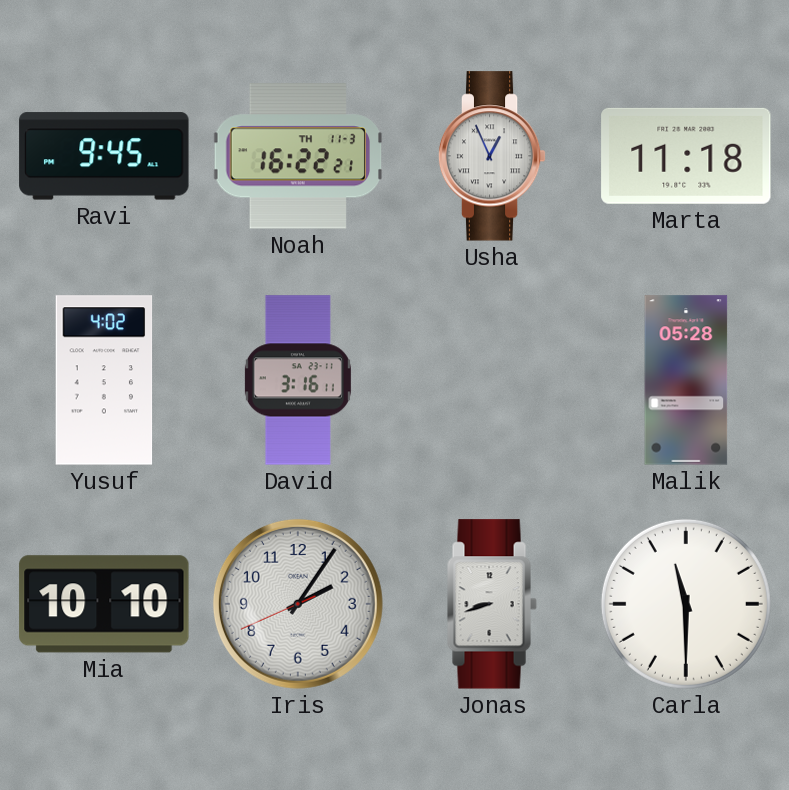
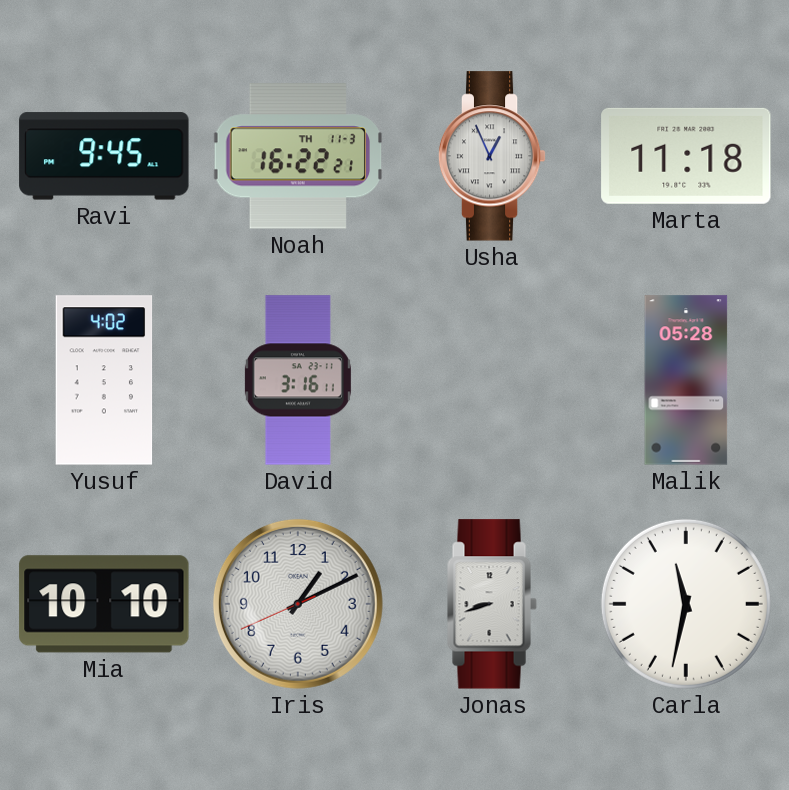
Iris: 2:05 -> 1:10 (298, 604)
Carla: 11:30 -> 11:32 (686, 604)
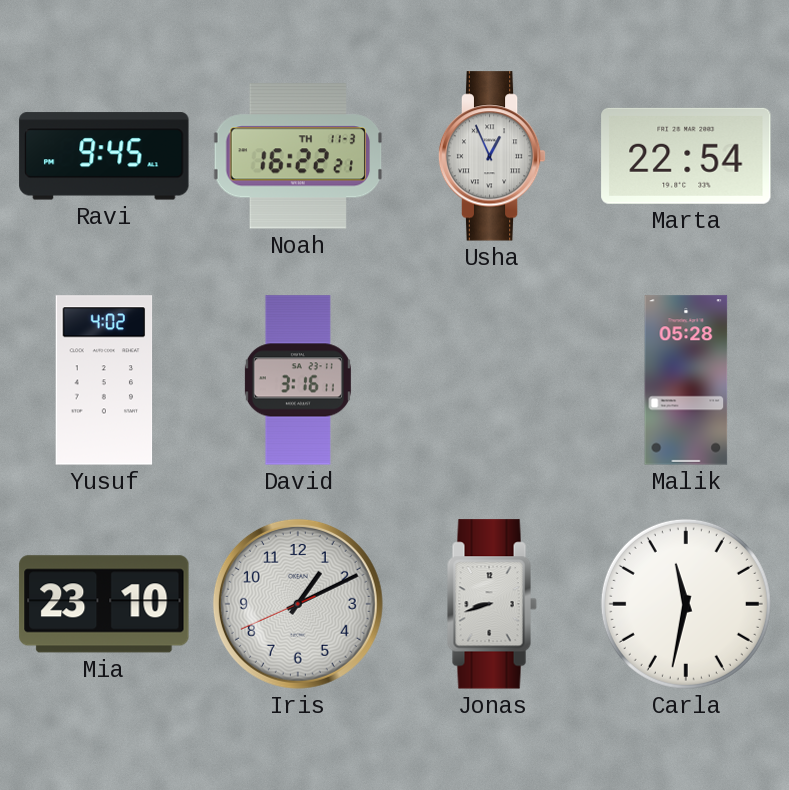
Marta: 11:18 -> 22:54 (686, 156)
Mia: 10:10 -> 23:10 (104, 604)
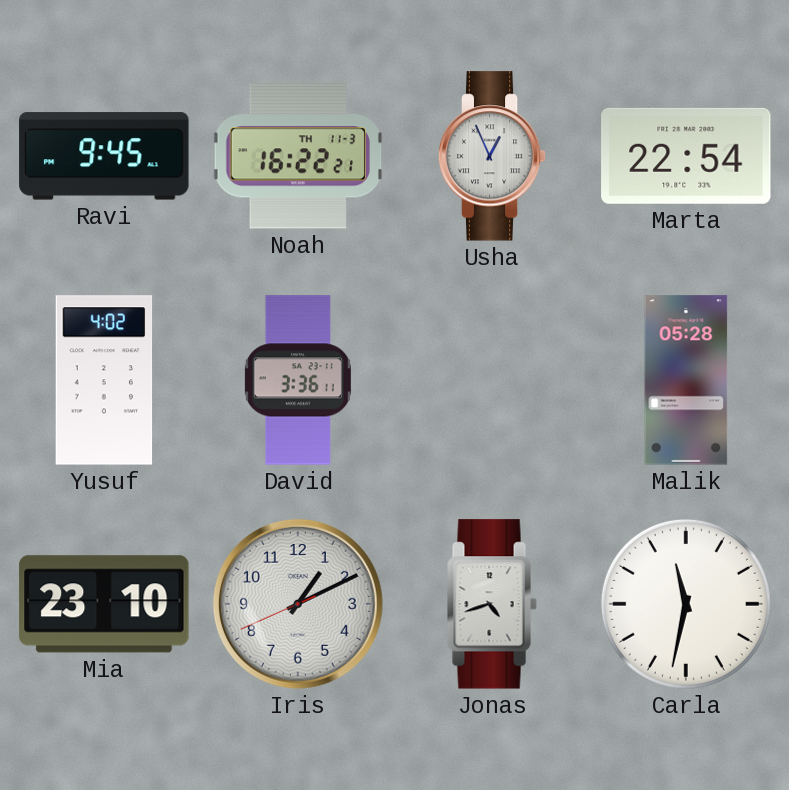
David: 3:16 -> 3:36 (298, 380)
Jonas: 8:42 -> 4:42 (492, 604)
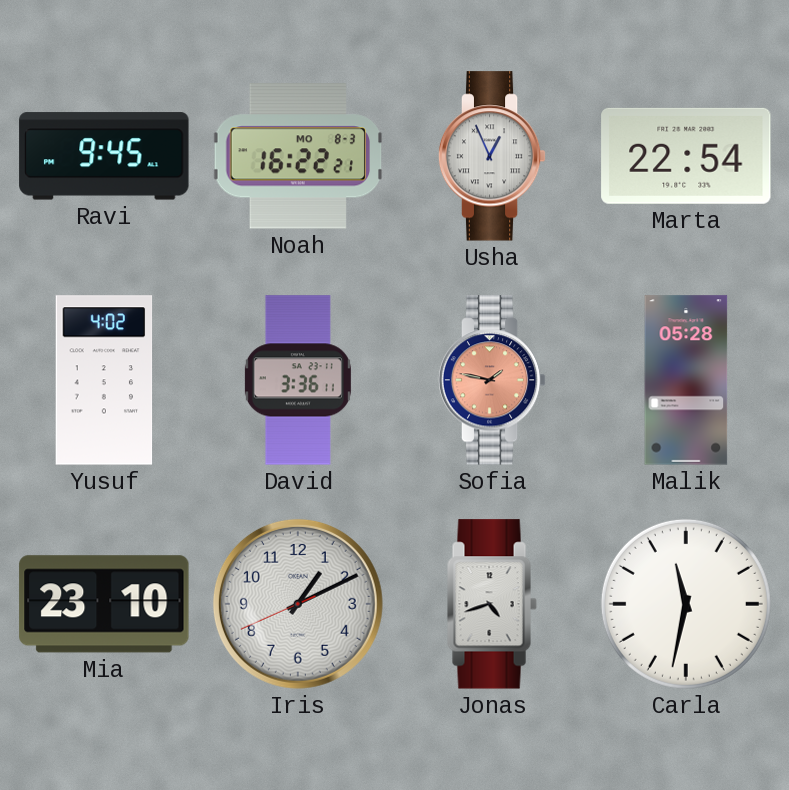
Noah date: TH 11-3 -> MO 8-3 (298, 156)
Sofia: none -> 1:47 (492, 380)
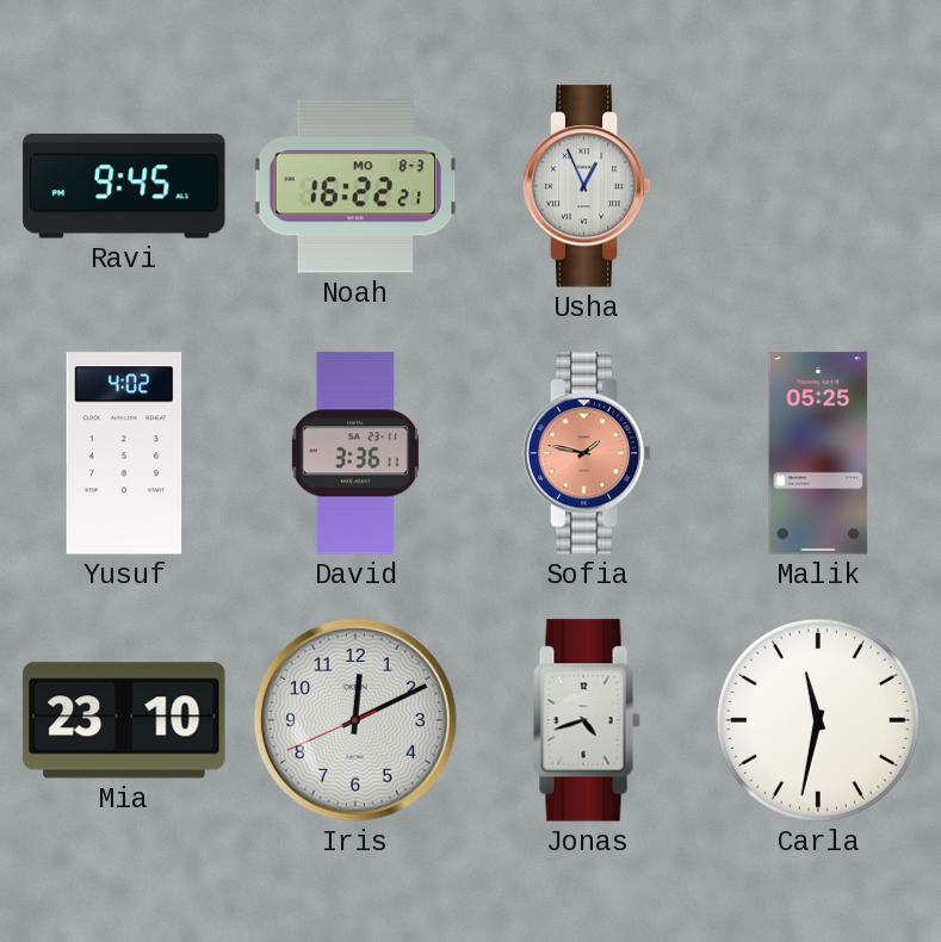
Marta: 22:54 -> none (686, 156)
Malik: 05:28 -> 05:25 (818, 453)
Iris: 1:10 -> 12:10 (355, 720)
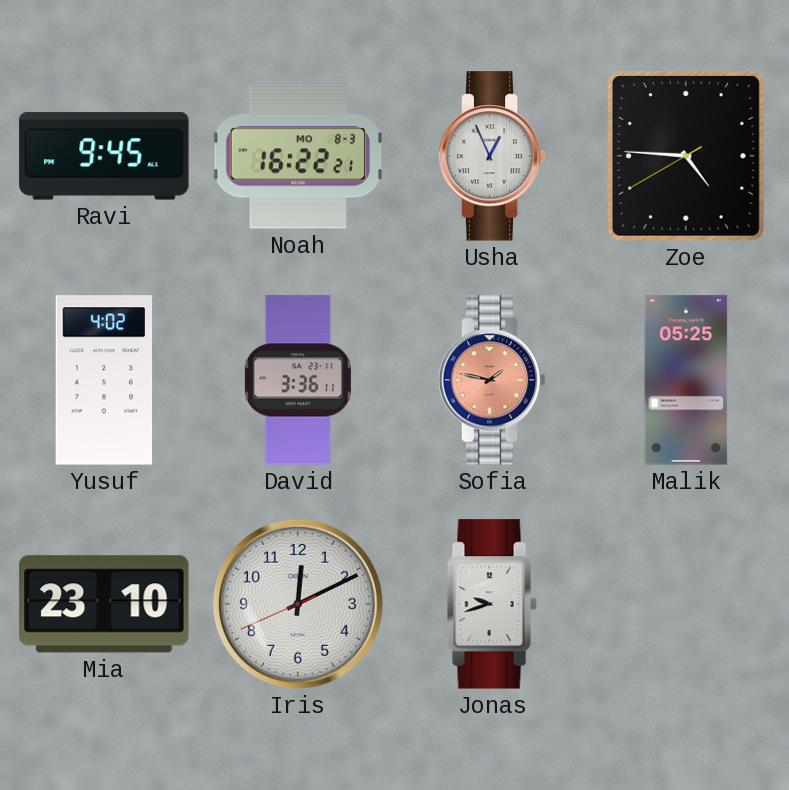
Zoe: none -> 4:45 (686, 157)
Jonas: 4:42 -> 9:42 (492, 604)
Carla: 11:32 -> none (818, 720)
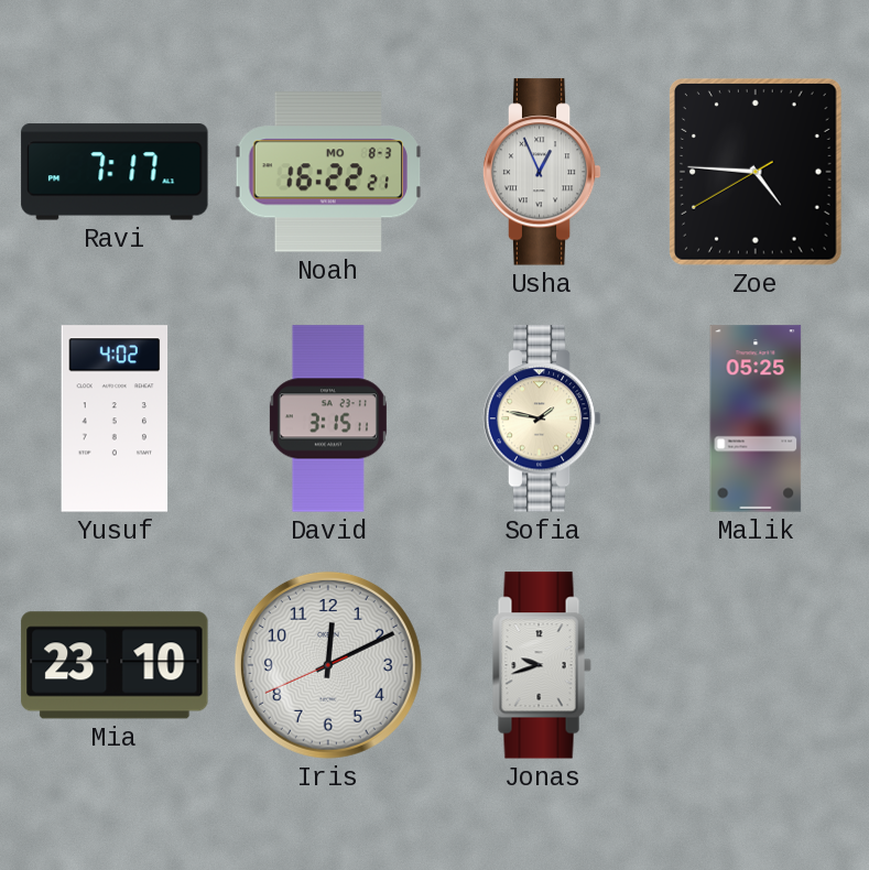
Ravi: 9:45 -> 7:17 (115, 172)
David: 3:36 -> 3:15 (328, 418)
Sofia dial: salmon -> cream (542, 418)
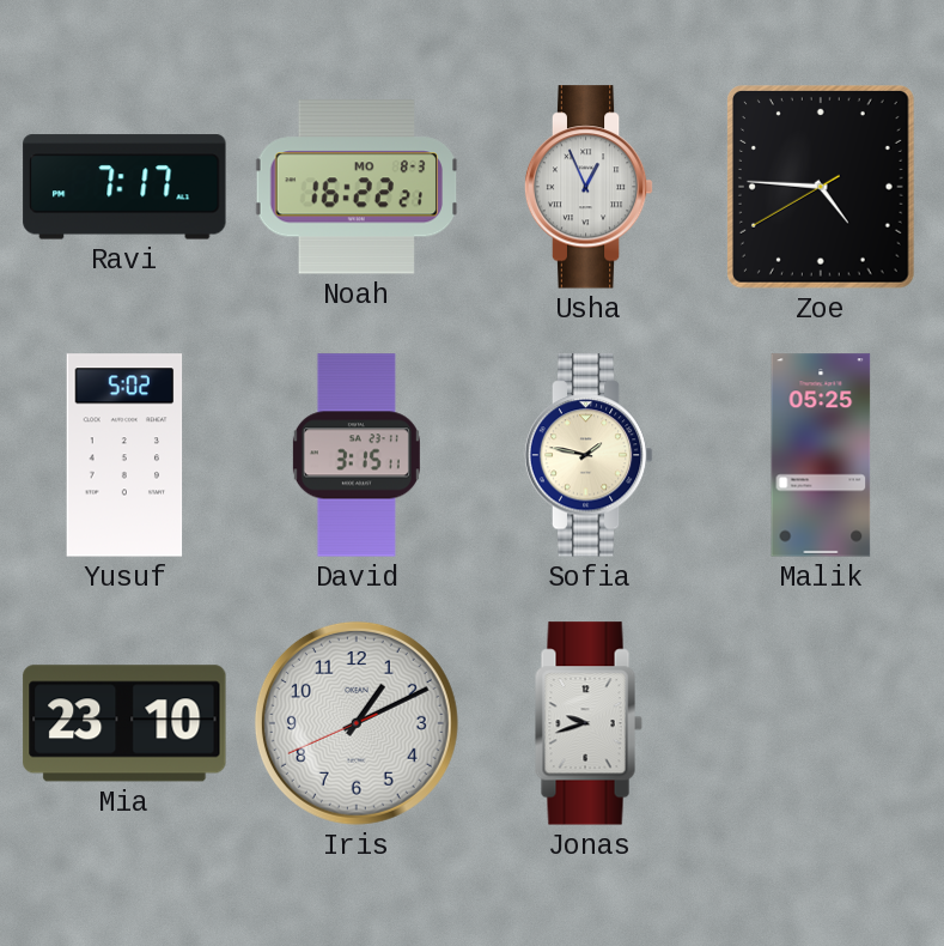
Yusuf: 4:02 -> 5:02 (124, 455)
Iris: 12:10 -> 1:10 (357, 723)
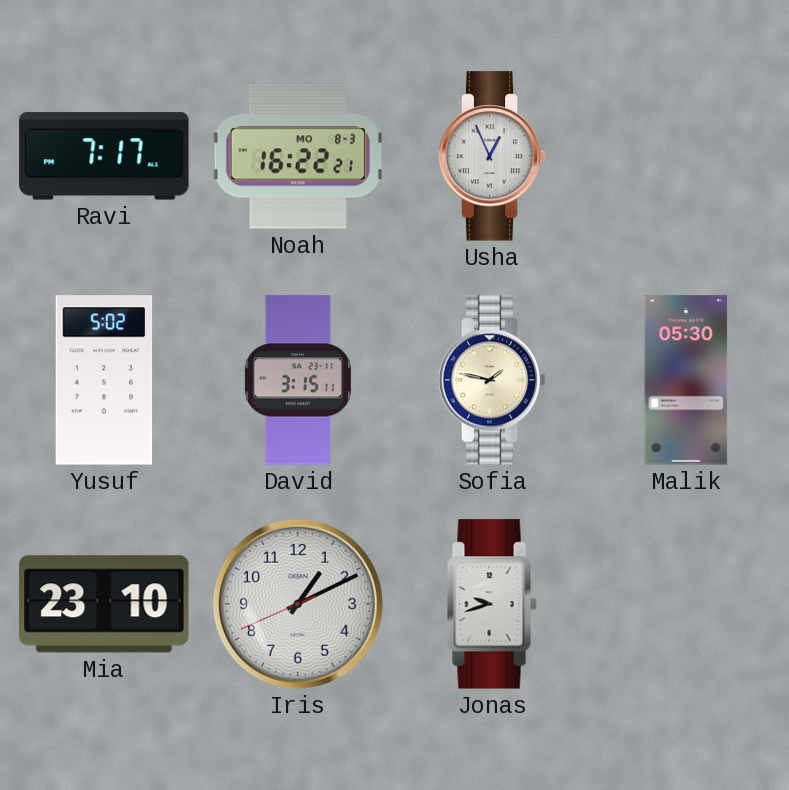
Zoe: 4:45 -> none (821, 188)
Malik: 05:25 -> 05:30 (686, 380)
